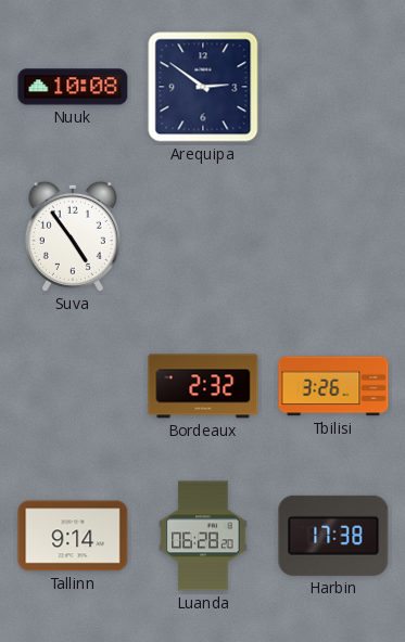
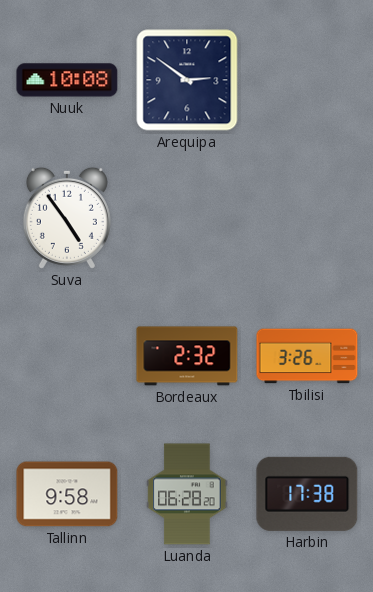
Tallinn: 9:14 -> 9:58 (67, 494)
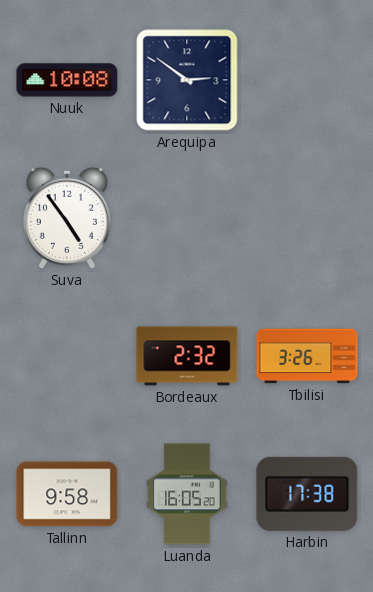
Luanda: 06:28 -> 16:05 (187, 494)
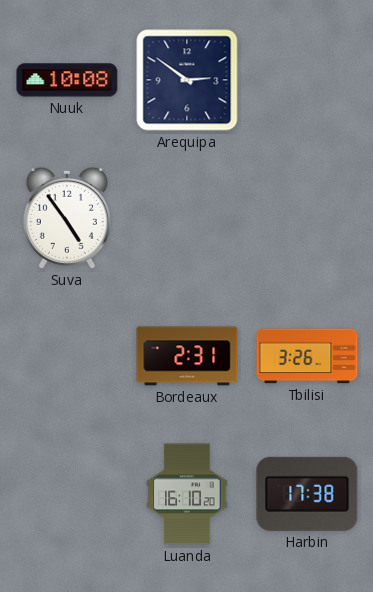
Bordeaux: 2:32 -> 2:31 (187, 356)
Tallinn: 9:58 -> none (67, 494)
Luanda: 16:05 -> 16:10 (187, 494)
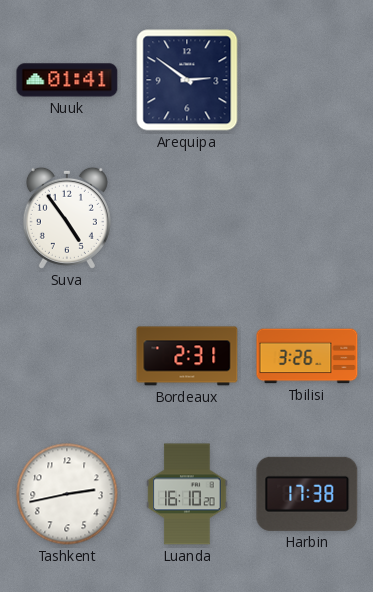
Nuuk: 10:08 -> 01:41 (67, 80)
Tashkent: none -> 2:43 (67, 494)
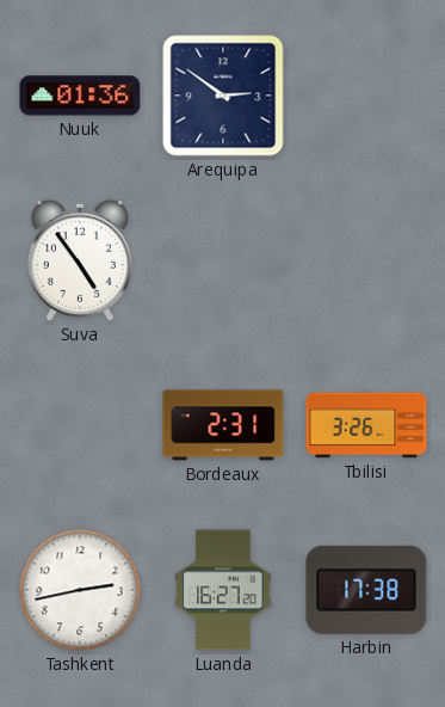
Nuuk: 01:41 -> 01:36 (80, 96)
Luanda: 16:10 -> 16:27 (223, 590)
